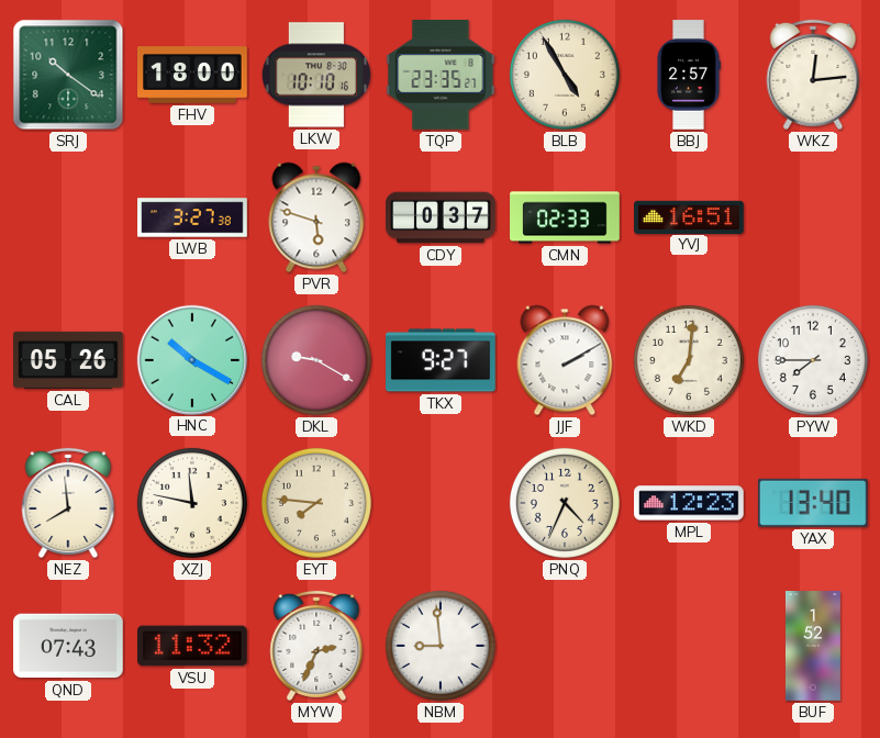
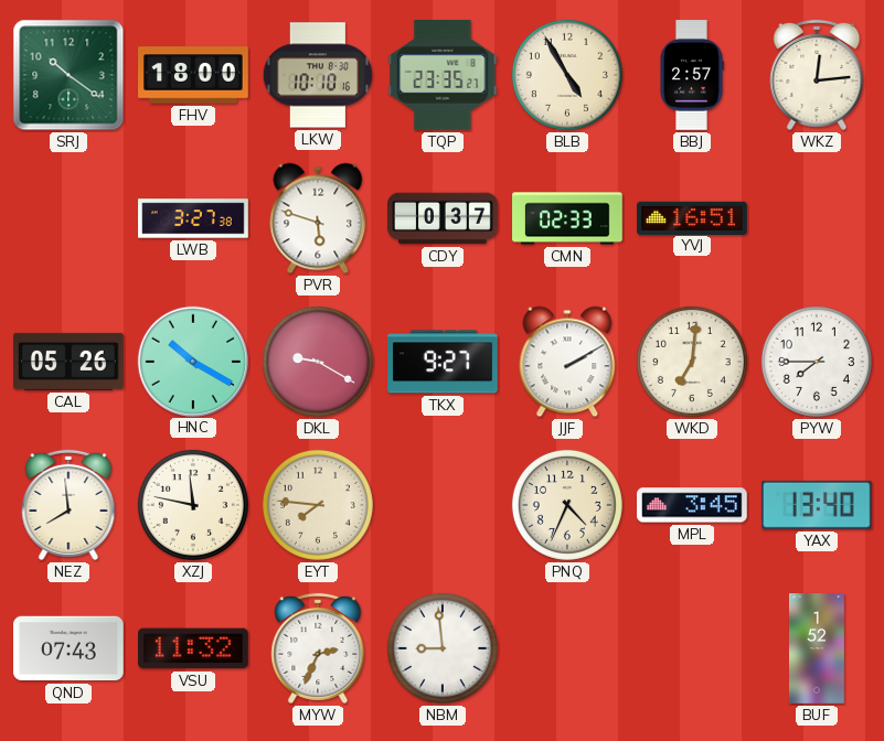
MPL: 12:23 -> 3:45 (693, 505)
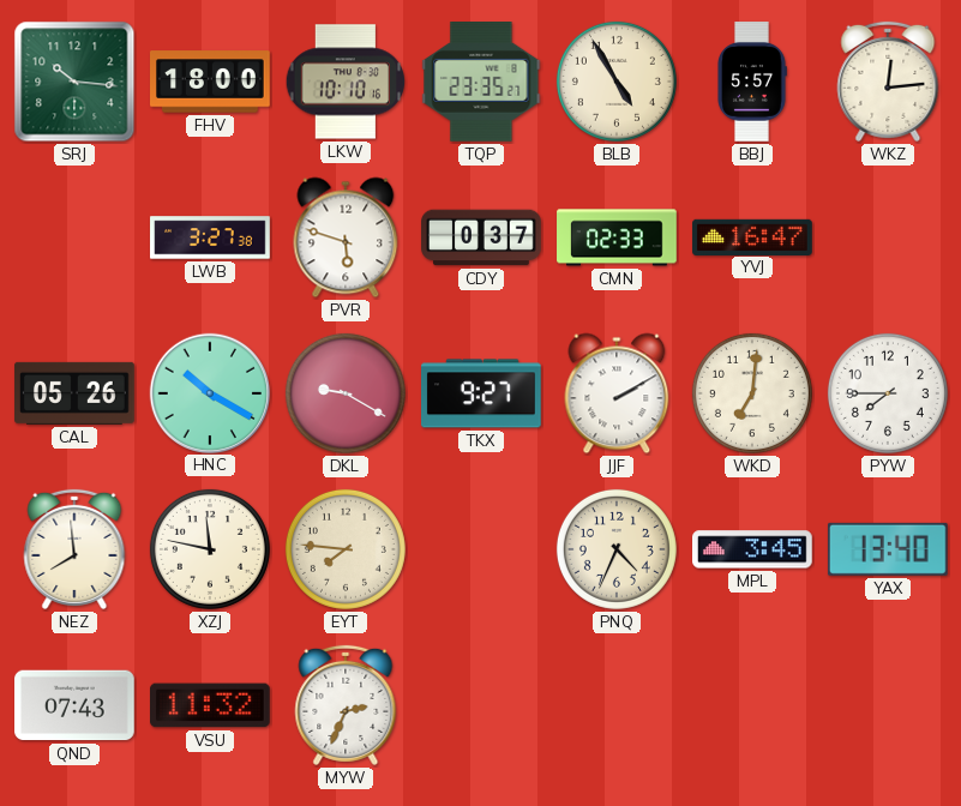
SRJ: 10:21 -> 10:16 (74, 82)
BBJ: 2:57 -> 5:57 (752, 82)
YVJ: 16:51 -> 16:47 (752, 236)
NBM: 8:59 -> none (443, 648)
BUF: 1:52 -> none (817, 648)
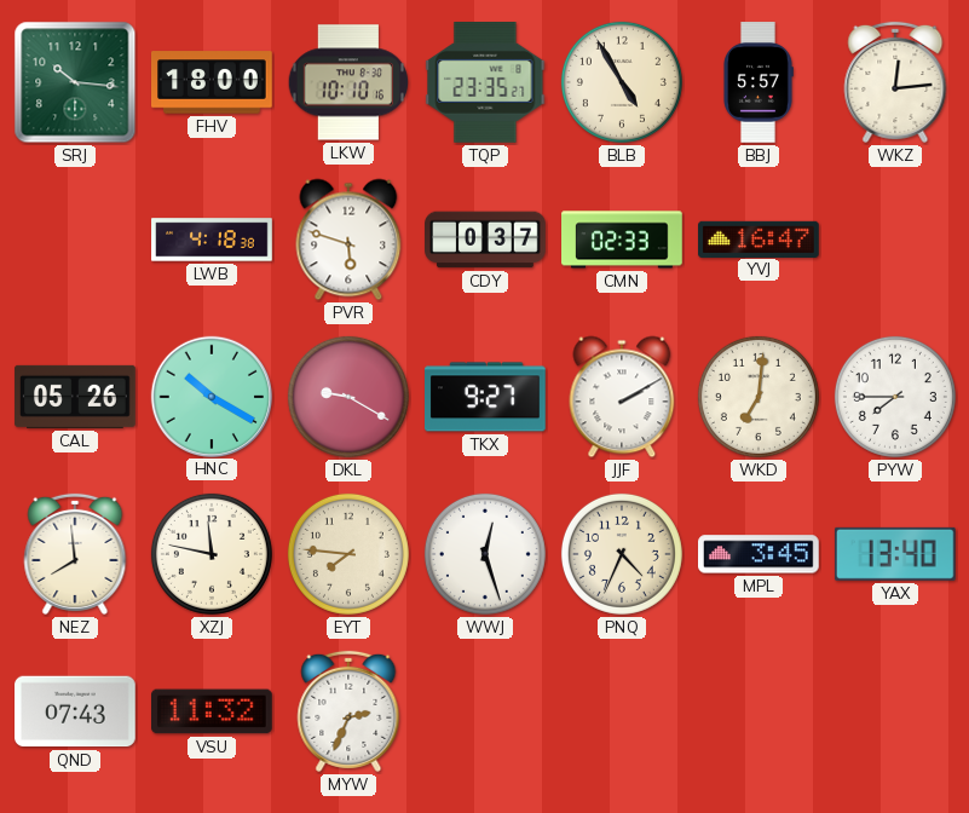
LWB: 3:27 -> 4:18 (212, 240)
WWJ: none -> 12:27 (485, 554)
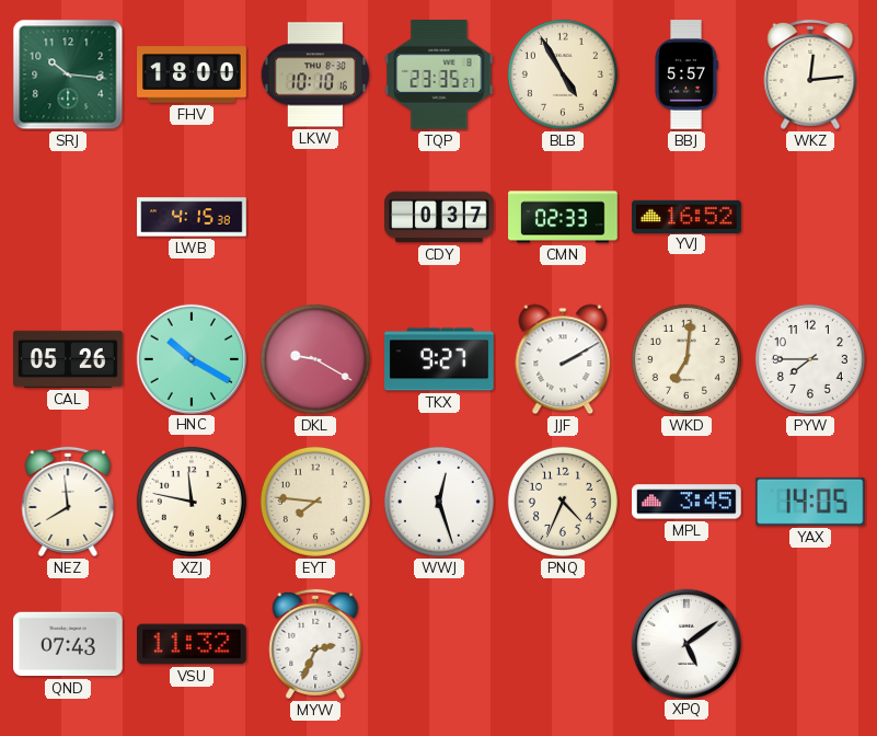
LWB: 4:18 -> 4:15 (192, 217)
PVR: 5:48 -> none (348, 240)
YVJ: 16:47 -> 16:52 (686, 216)
YAX: 13:40 -> 14:05 (810, 502)
XPQ: none -> 5:09 (685, 643)
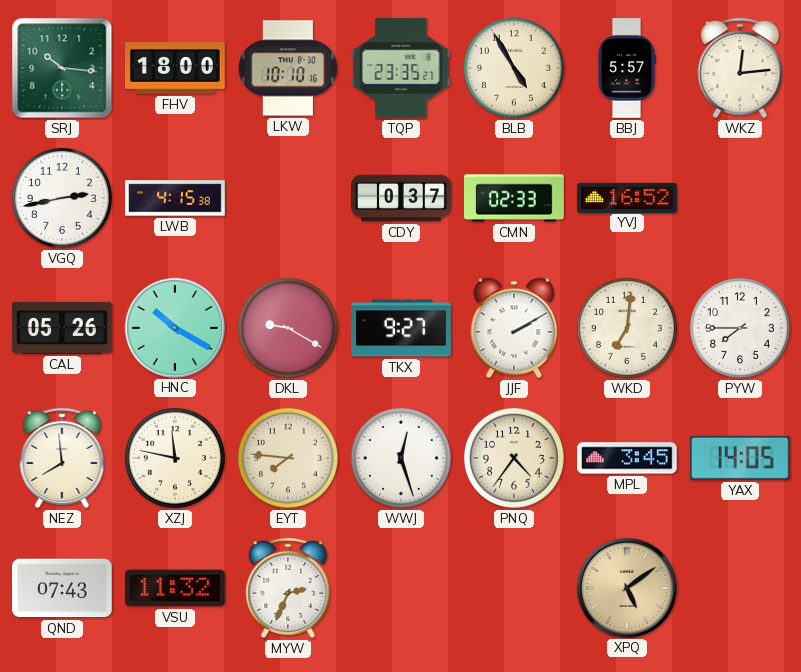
VGQ: none -> 2:43 (62, 198)
PNQ: 4:34 -> 4:36 (514, 458)
XPQ dial: white -> champagne (626, 587)
